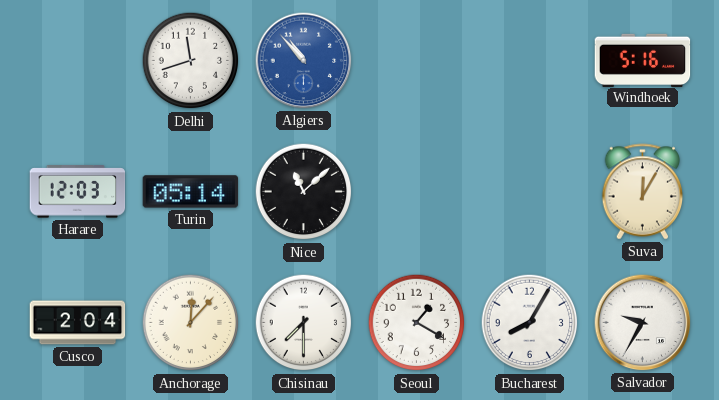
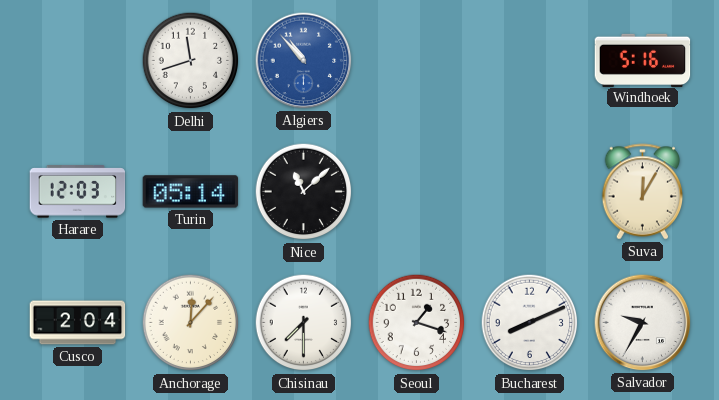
Seoul: 1:20 -> 1:18 (417, 323)
Bucharest: 8:05 -> 8:11 (530, 323)
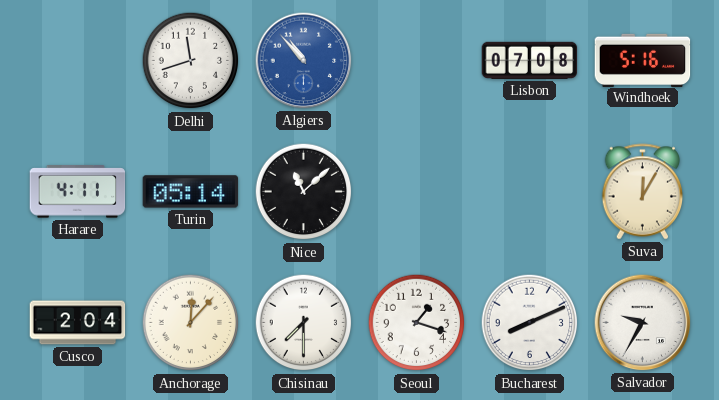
Lisbon: none -> 07:08 (530, 60)
Harare: 12:03 -> 4:11 (78, 192)
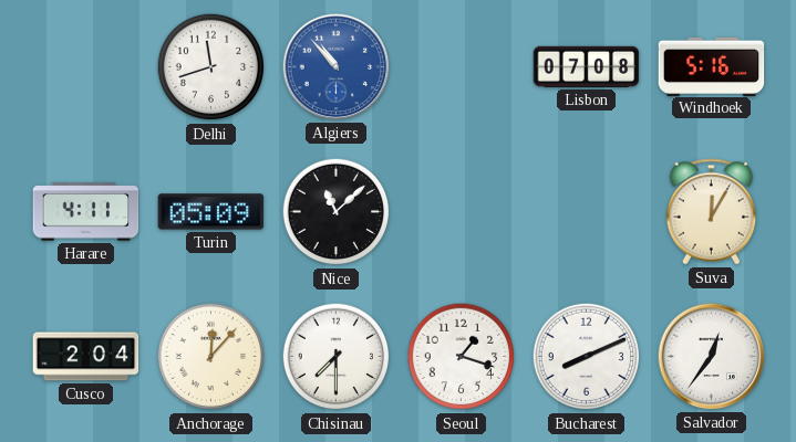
Turin: 05:14 -> 05:09 (211, 212)
Salvador: 9:35 -> 12:36 (712, 357)
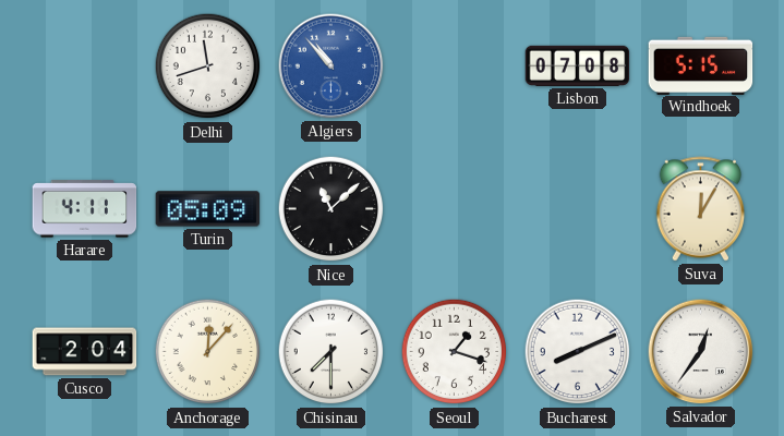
Windhoek: 5:16 -> 5:15 (701, 65)
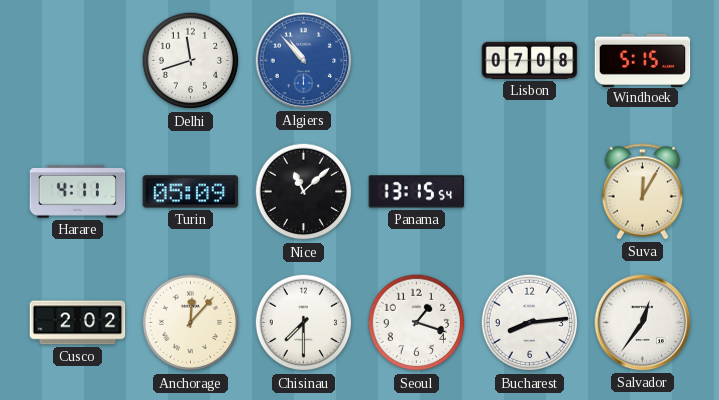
Panama: none -> 13:15 (417, 192)
Cusco: 2:04 -> 2:02 (78, 323)
Bucharest: 8:11 -> 8:14 (530, 323)
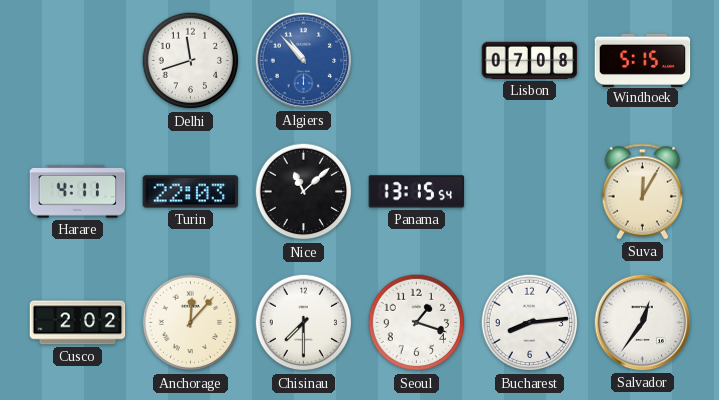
Turin: 05:09 -> 22:03 (191, 192)
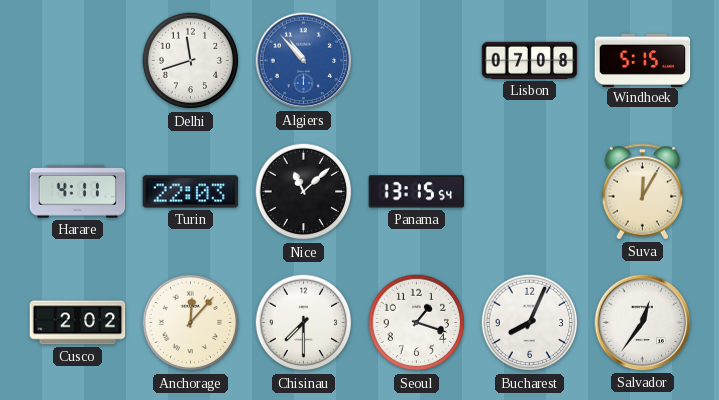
Bucharest: 8:14 -> 8:04 (530, 323)
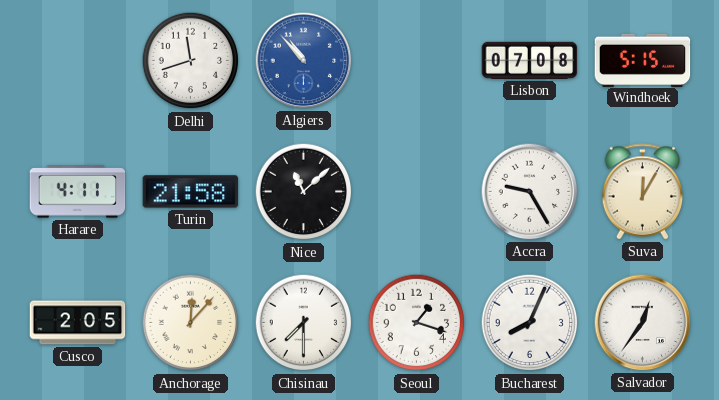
Turin: 22:03 -> 21:58 (191, 192)
Panama: 13:15 -> none (417, 192)
Accra: none -> 9:25 (530, 192)
Cusco: 2:02 -> 2:05 (78, 323)
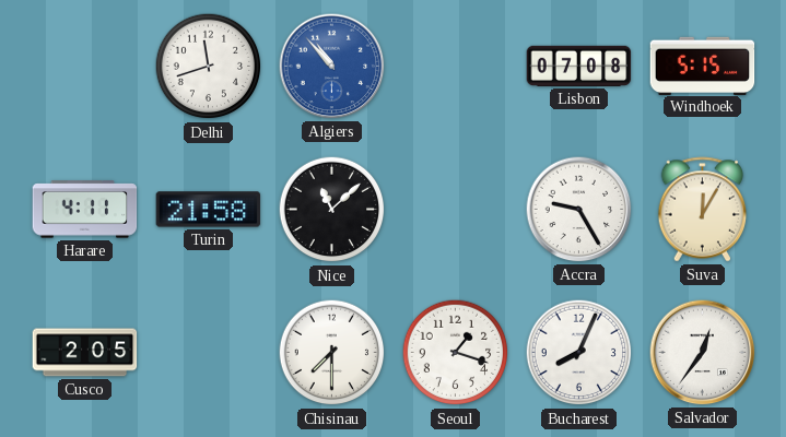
Anchorage: 12:07 -> none (191, 323)
